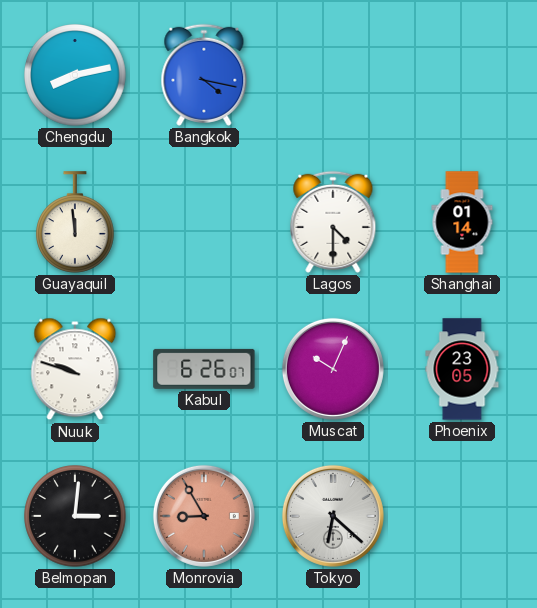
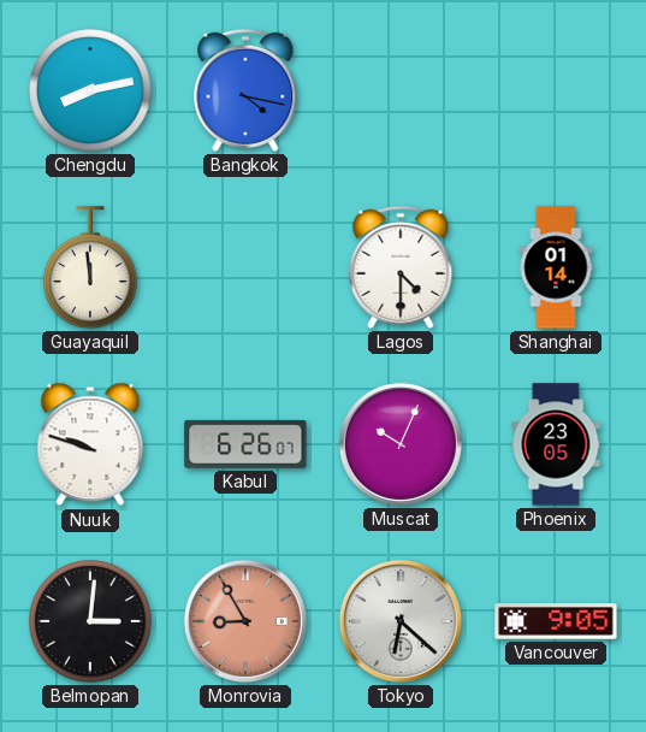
Vancouver: none -> 9:05 (556, 621)
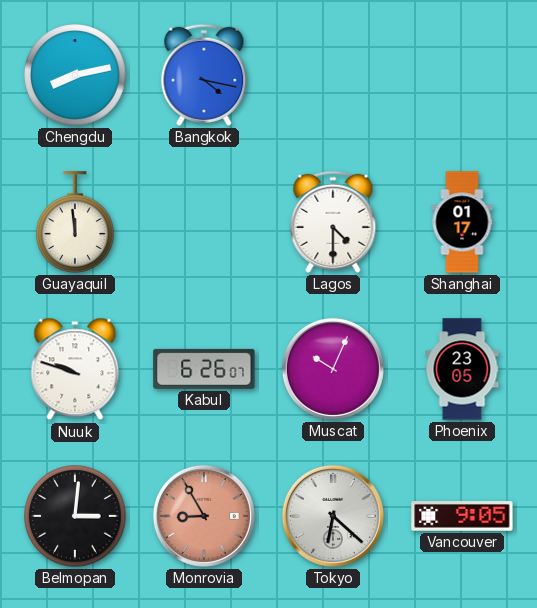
Shanghai: 01:14 -> 01:17 (462, 222)
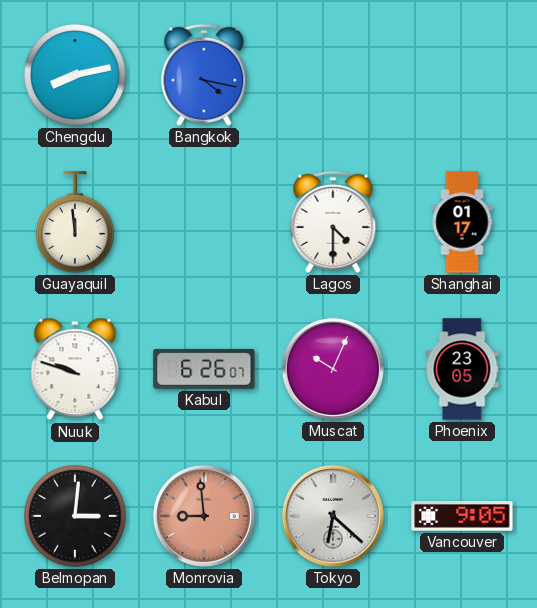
Monrovia: 8:55 -> 8:59 (204, 516)
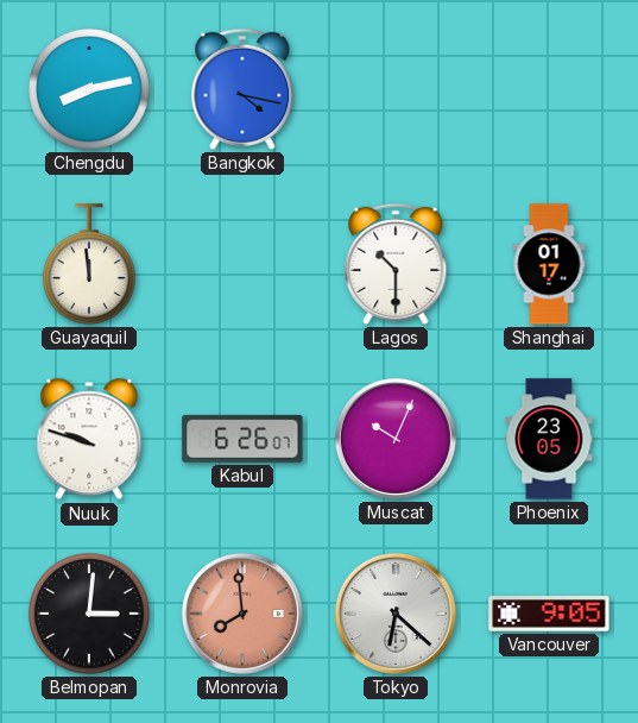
Lagos: 4:30 -> 10:30 (396, 264)
Monrovia: 8:59 -> 7:59 (242, 614)
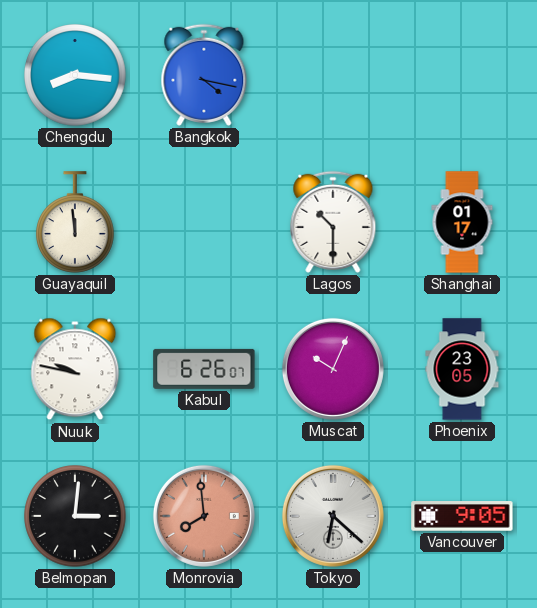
Chengdu: 8:13 -> 8:16 (75, 75)
Nuuk: 9:48 -> 9:47 (75, 369)
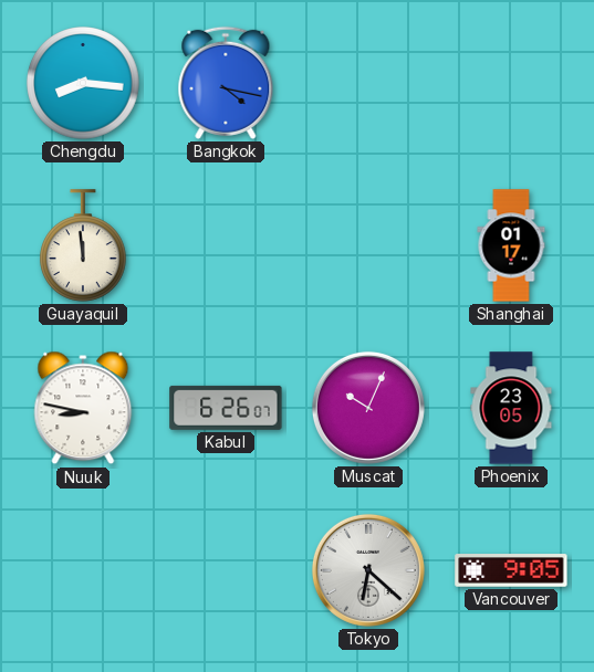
Lagos: 10:30 -> none (333, 222)
Nuuk: 9:47 -> 8:47 (83, 408)
Belmopan: 3:01 -> none (75, 516)
Monrovia: 7:59 -> none (204, 516)
